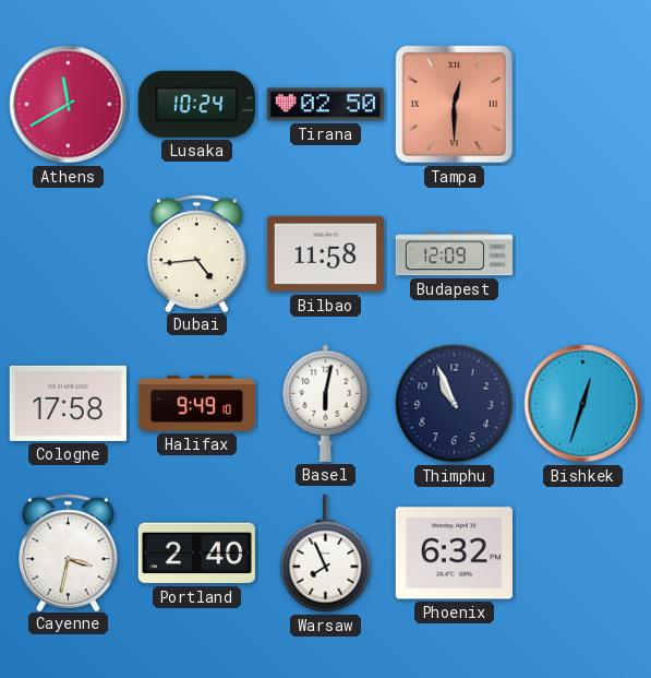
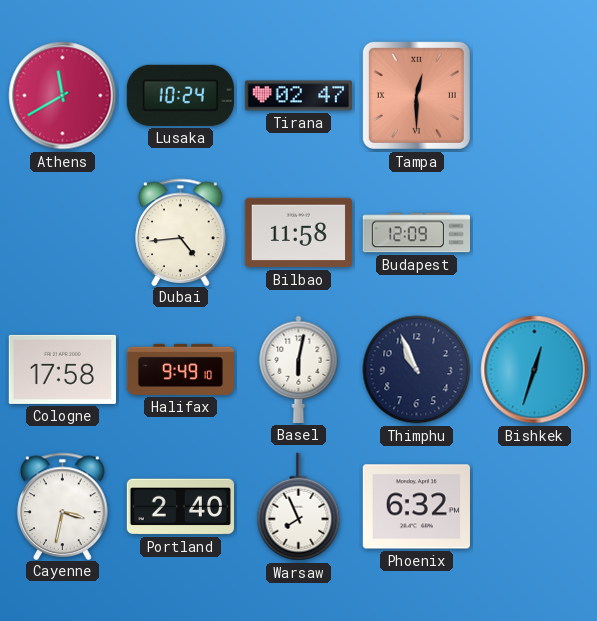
Tirana: 02:50 -> 02:47 (298, 96)
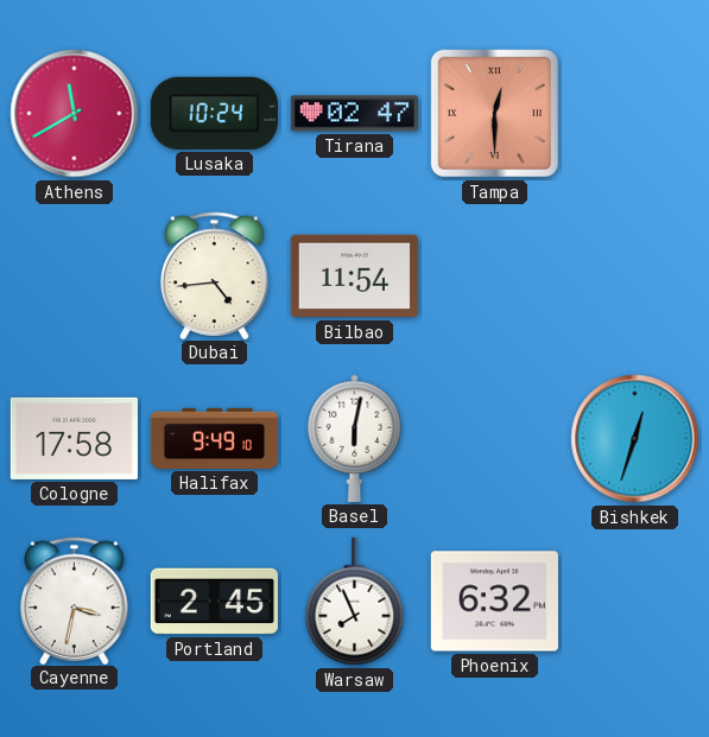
Bilbao: 11:58 -> 11:54 (354, 277)
Budapest: 12:09 -> none (416, 233)
Thimphu: 10:56 -> none (417, 370)
Portland: 2:40 -> 2:45 (214, 602)
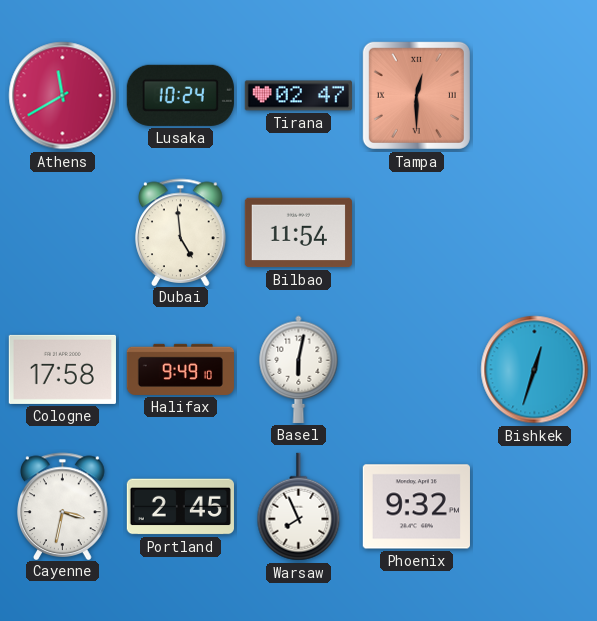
Dubai: 4:44 -> 4:59 (181, 232)
Phoenix: 6:32 -> 9:32 (416, 507)
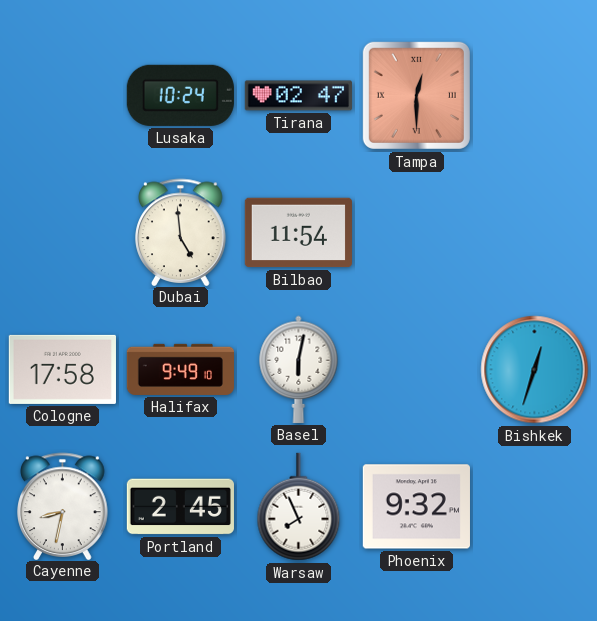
Athens: 11:40 -> none (63, 96)
Cayenne: 3:32 -> 8:32 (63, 506)
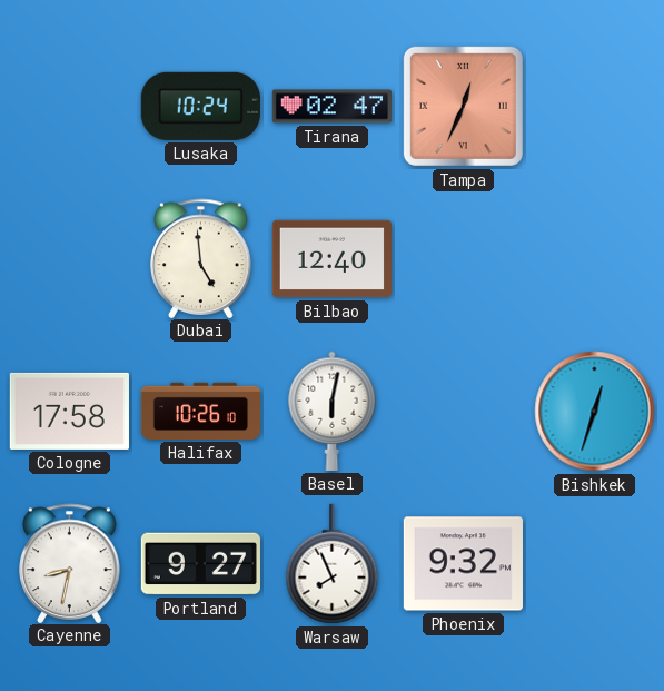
Tampa: 12:30 -> 12:34 (463, 106)
Bilbao: 11:54 -> 12:40 (331, 259)
Halifax: 9:49 -> 10:26 (200, 411)
Portland: 2:45 -> 9:27 (200, 564)
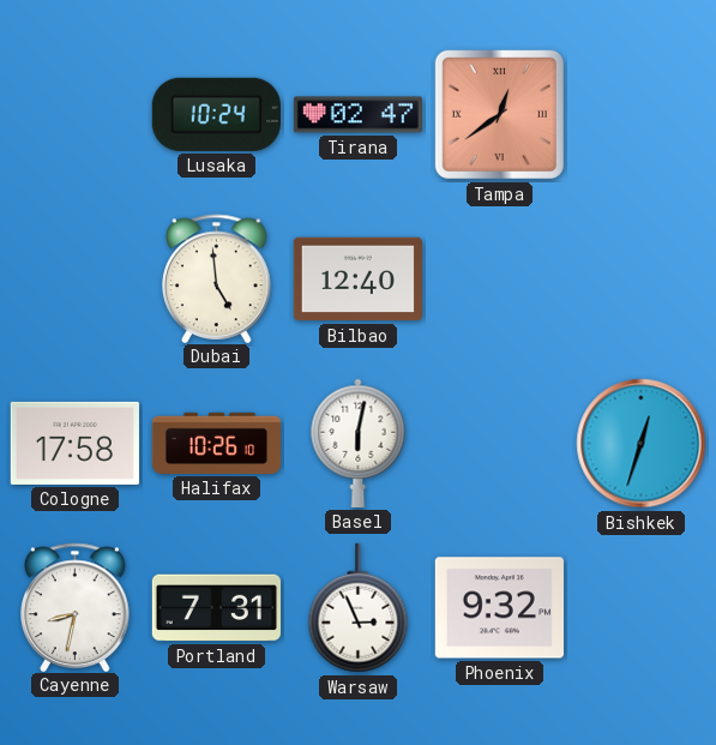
Tampa: 12:34 -> 12:39 (499, 114)
Portland: 9:27 -> 7:31 (216, 608)
Warsaw: 7:56 -> 2:56 (359, 608)
